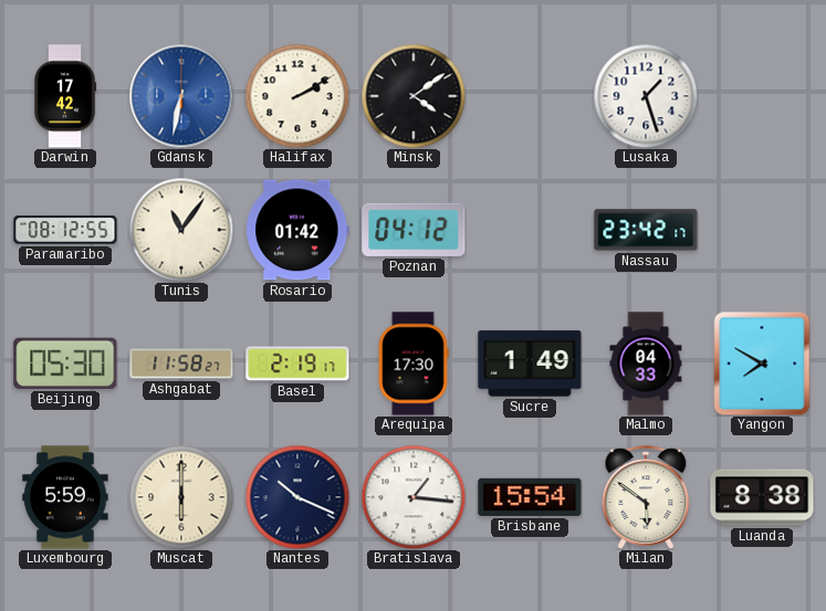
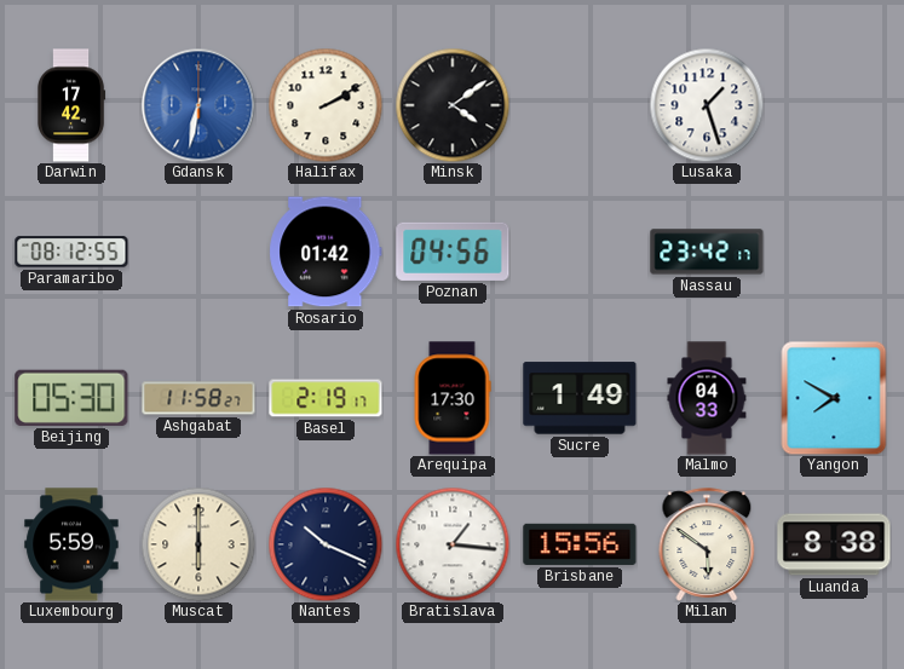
Tunis: 11:06 -> none (181, 230)
Poznan: 04:12 -> 04:56 (453, 252)
Brisbane: 15:54 -> 15:56 (580, 544)
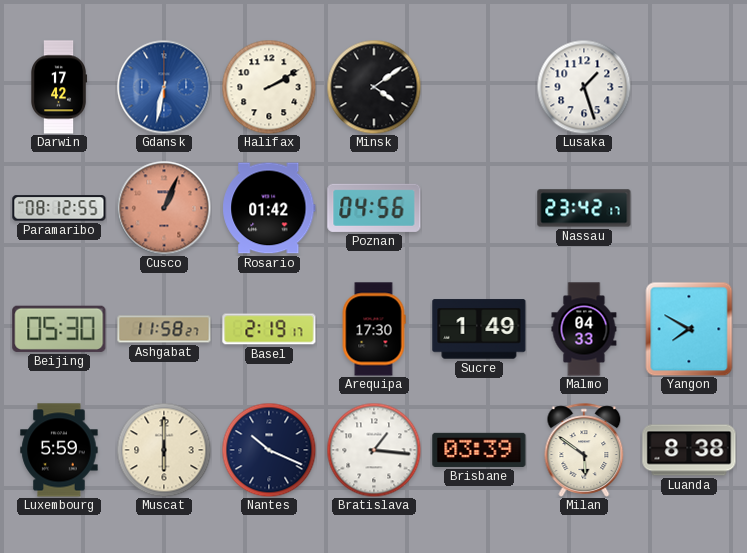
Cusco: none -> 1:04 (164, 208)
Brisbane: 15:56 -> 03:39 (479, 450)
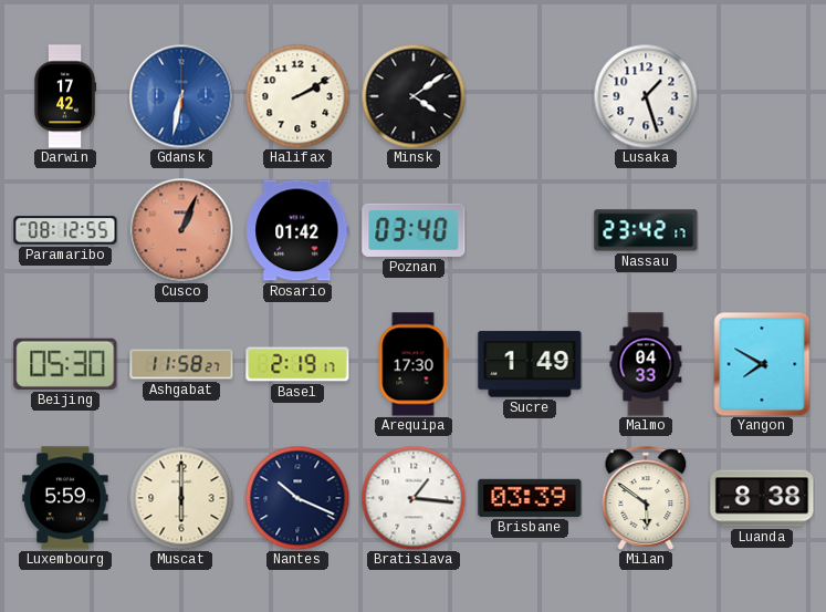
Poznan: 04:56 -> 03:40 (414, 230)
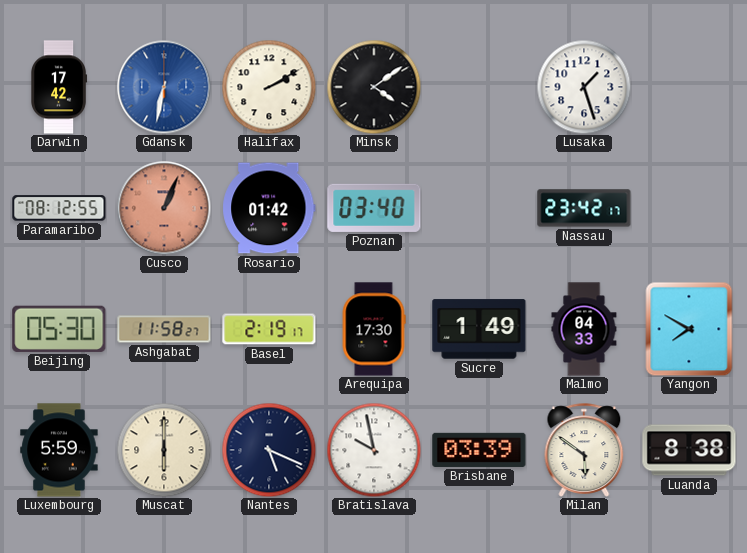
Nantes: 10:19 -> 5:19 (269, 450)
Bratislava: 1:16 -> 9:58 (374, 450)
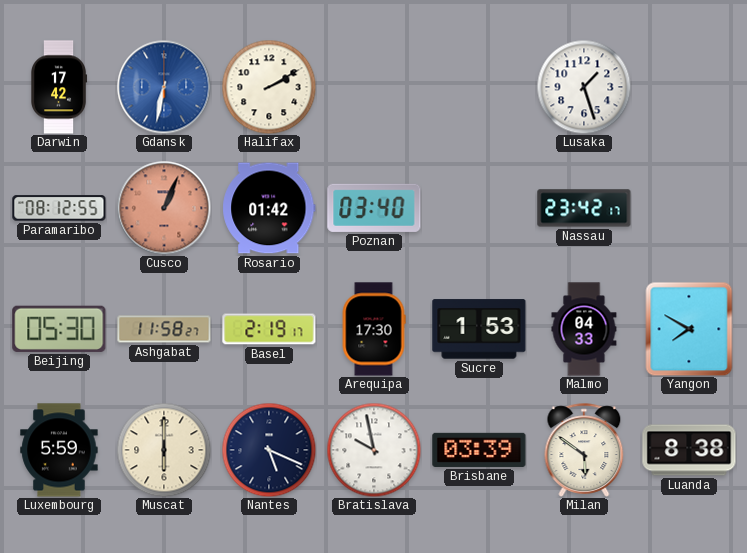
Minsk: 4:09 -> none (374, 87)
Sucre: 1:49 -> 1:53 (479, 329)
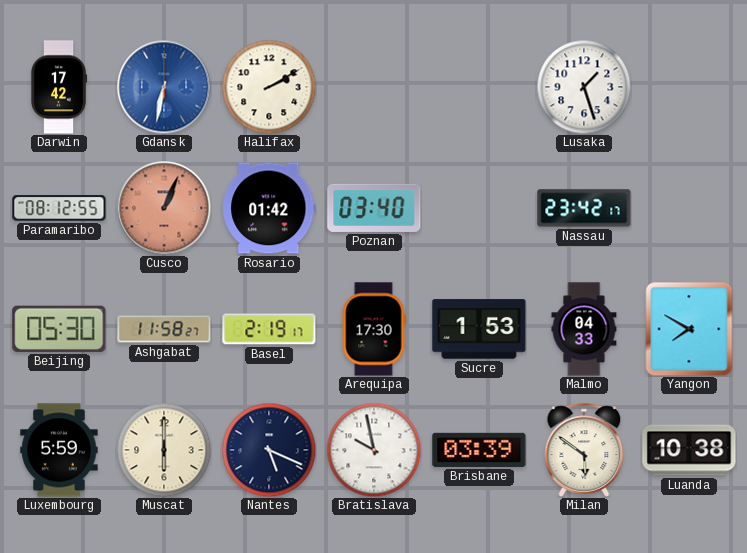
Luanda: 8:38 -> 10:38 (689, 450)
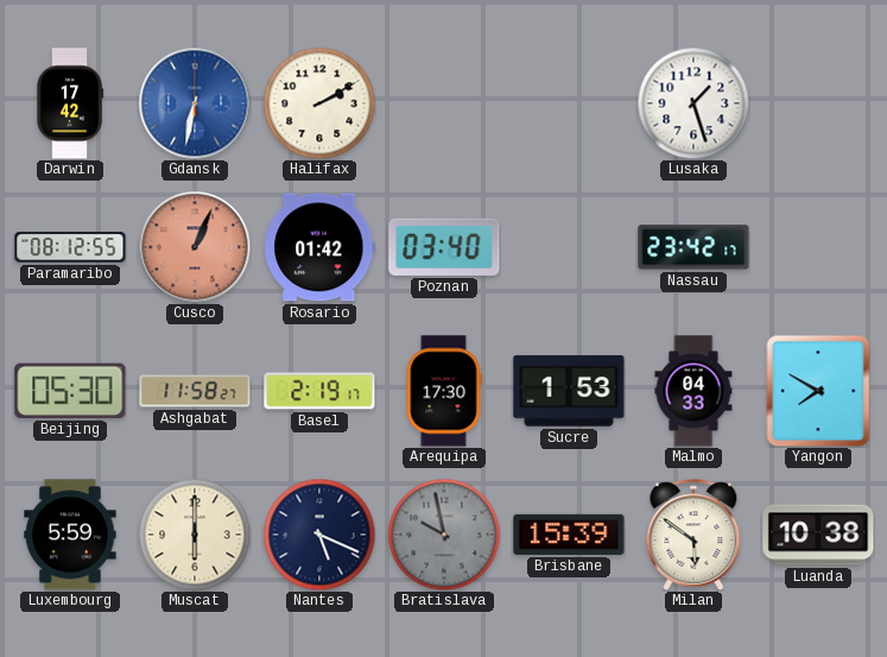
Bratislava dial: white -> grey (444, 535)
Brisbane: 03:39 -> 15:39 (569, 535)
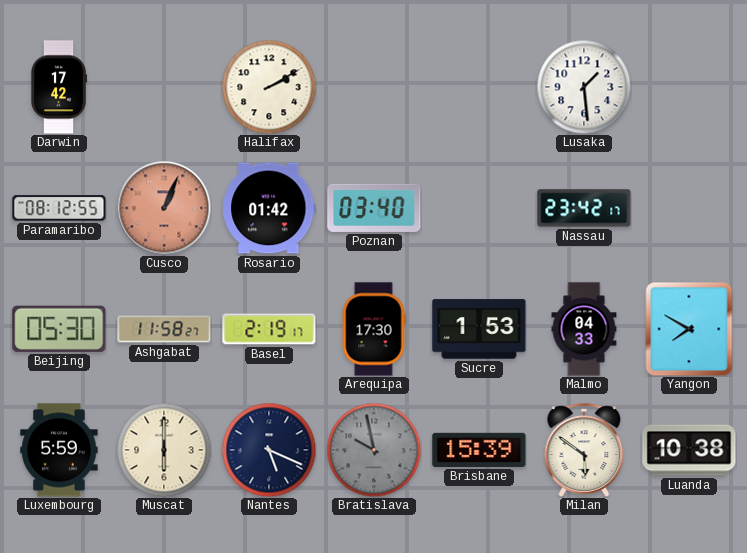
Gdansk: 6:32 -> none (195, 103)
Lusaka: 1:27 -> 1:29 (584, 87)
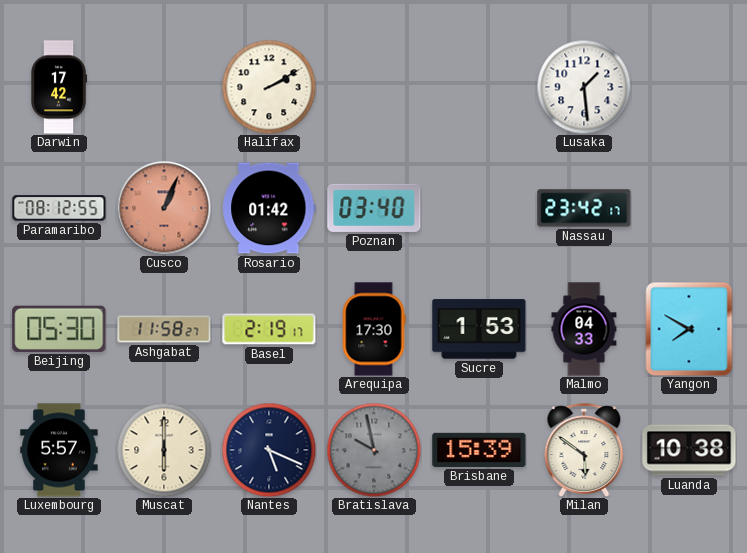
Luxembourg: 5:59 -> 5:57 (59, 450)
